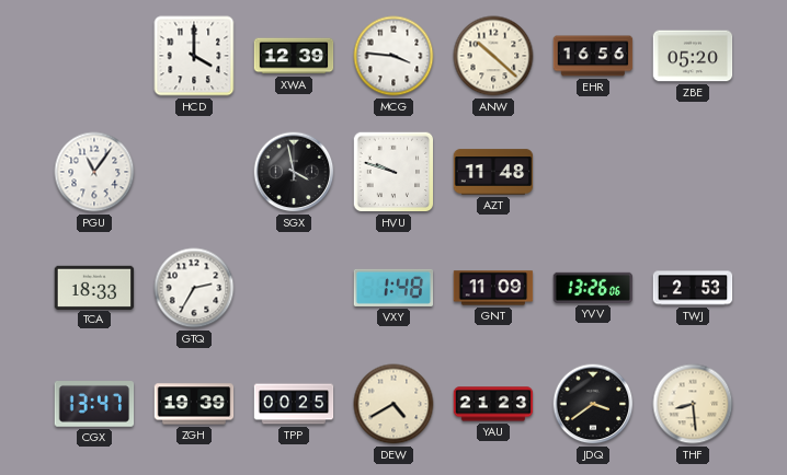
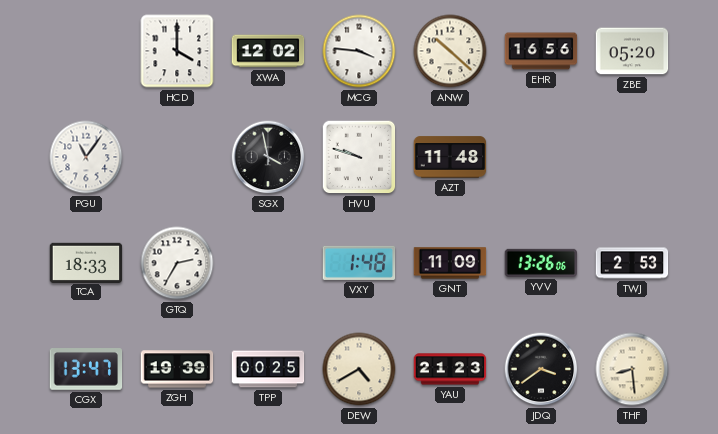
XWA: 12:39 -> 12:02 (268, 51)
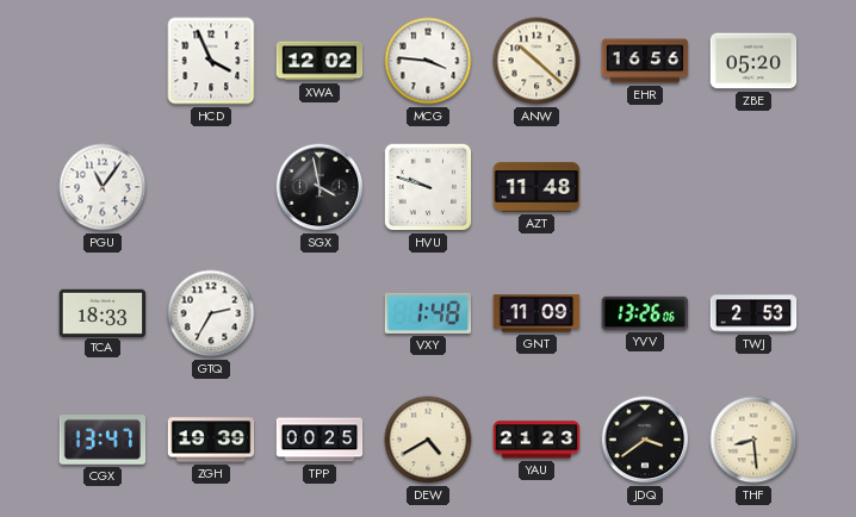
HCD: 4:00 -> 3:56 (211, 61)
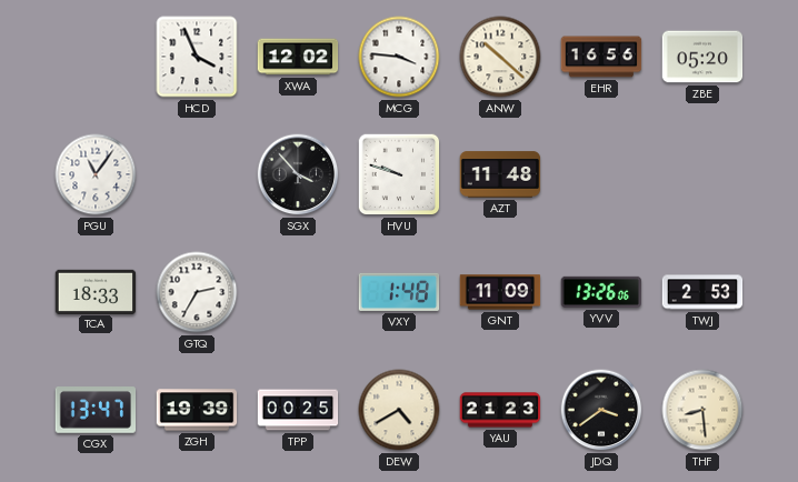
SGX: 3:58 -> 3:53 (298, 174)
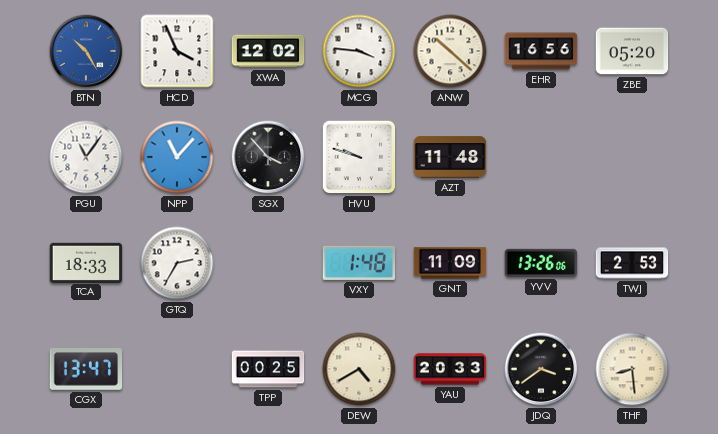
BTN: none -> 10:25 (86, 51)
NPP: none -> 11:07 (177, 157)
ZGH: 19:39 -> none (197, 410)
YAU: 21:23 -> 20:33 (450, 369)
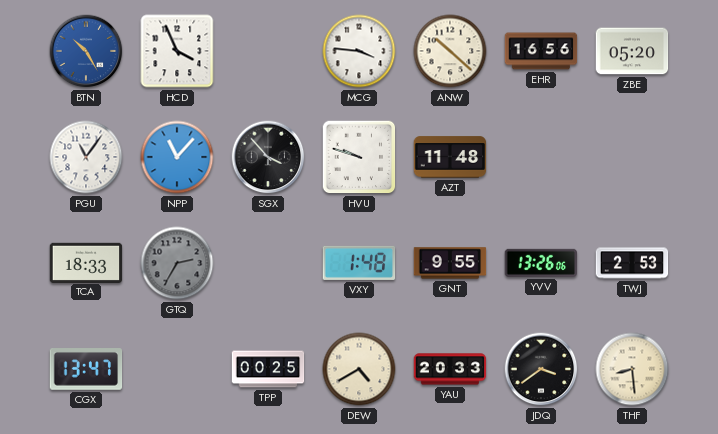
XWA: 12:02 -> none (268, 51)
GTQ dial: white -> grey (177, 263)
GNT: 11:09 -> 9:55 (450, 263)
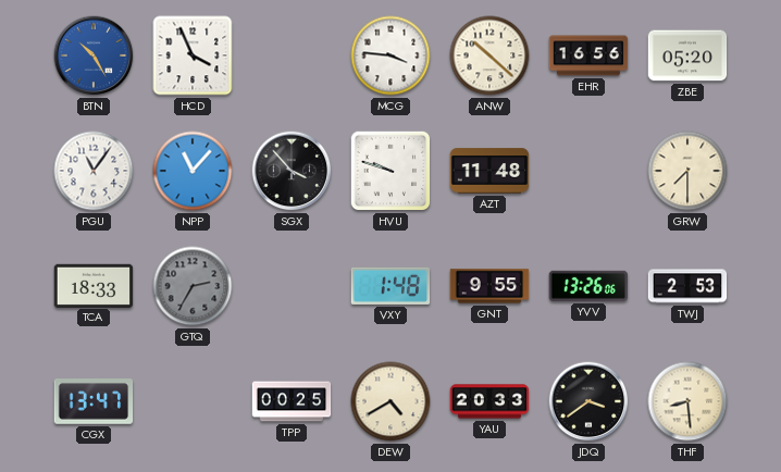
GRW: none -> 7:30 (687, 171)
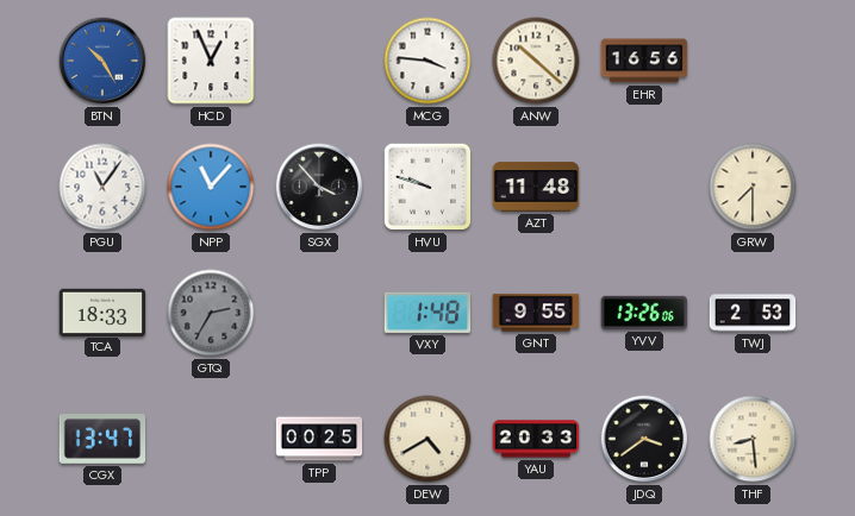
HCD: 3:56 -> 12:56 (211, 61)
ZBE: 05:20 -> none (687, 55)
